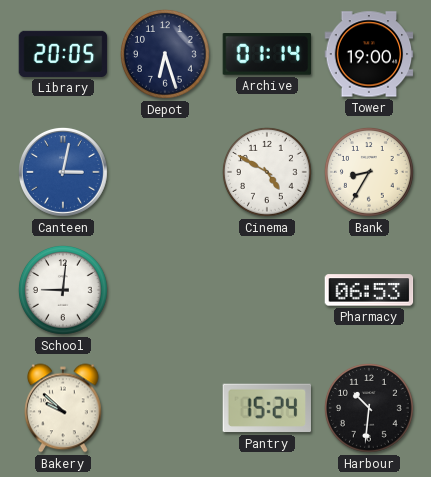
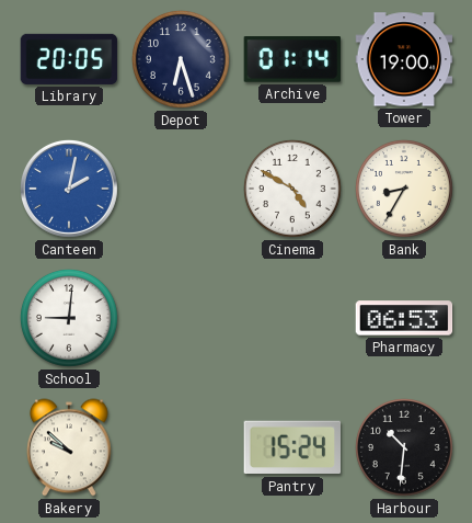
Canteen: 3:02 -> 2:02 (70, 190)
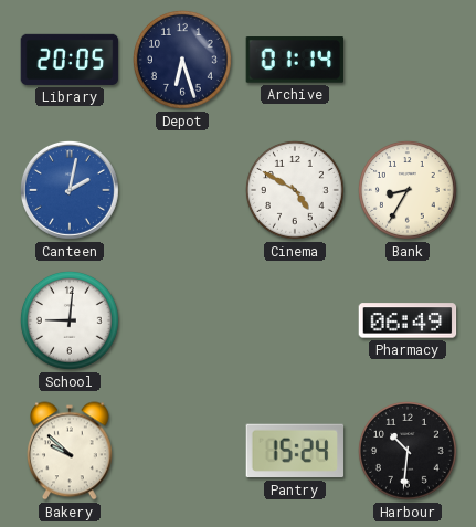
Tower: 19:00 -> none (404, 59)
Pharmacy: 06:53 -> 06:49 (408, 320)
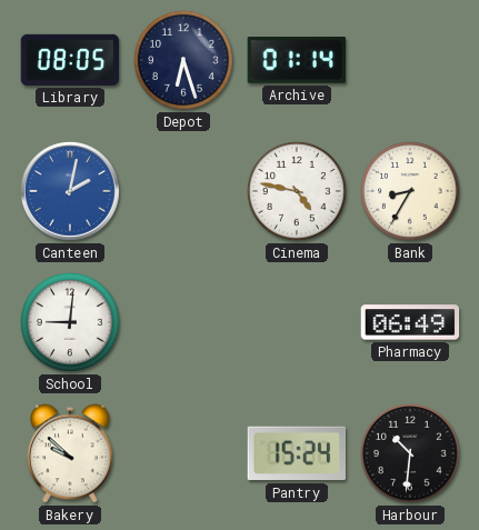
Library: 20:05 -> 08:05 (70, 60)
Cinema: 4:50 -> 4:47 (297, 191)
